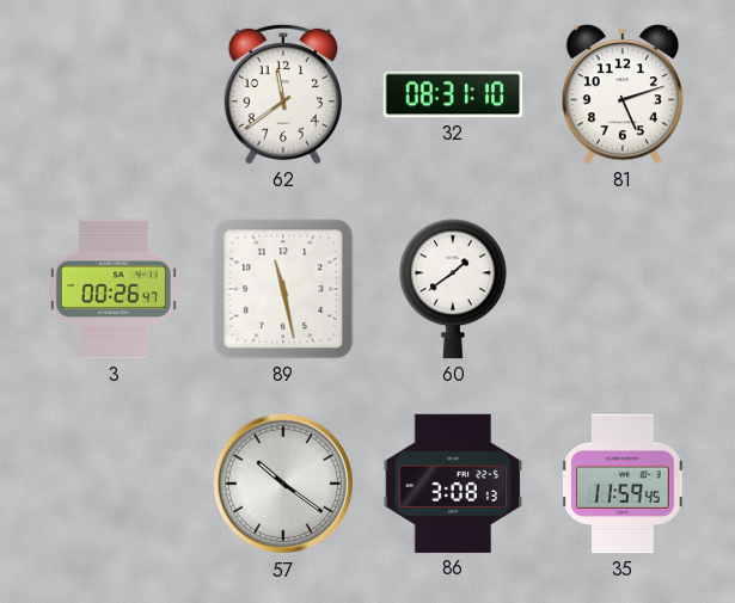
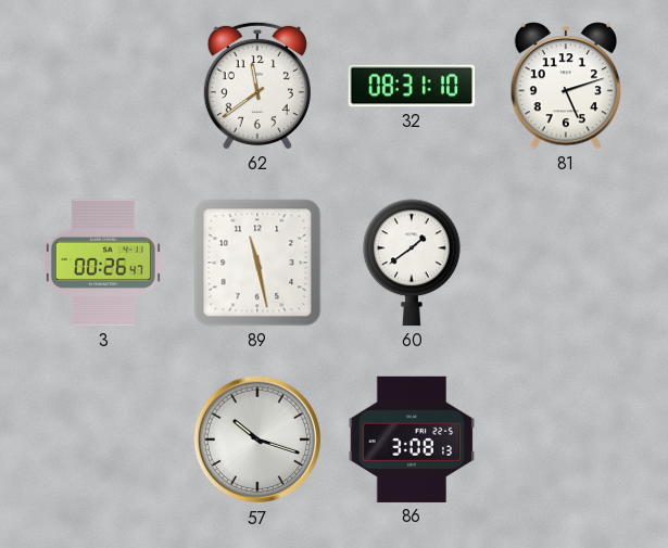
57: 10:21 -> 10:18 (257, 439)
35: 11:59 -> none (623, 484)
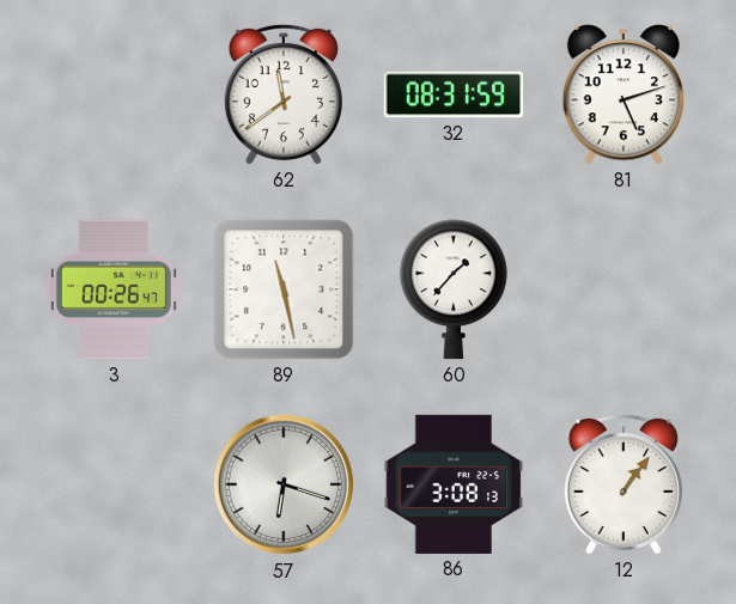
32: 08:31:10 -> 08:31:59 (454, 94)
60: 1:39 -> 1:37 (455, 289)
57: 10:18 -> 6:18 (284, 484)
12: none -> 1:06 (624, 484)
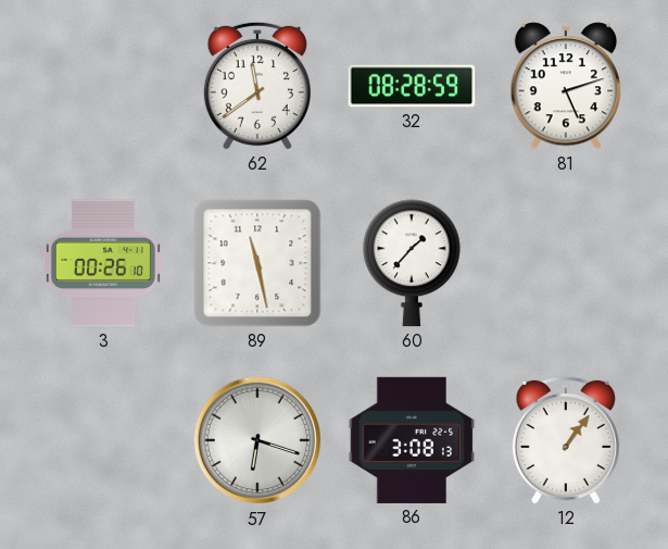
32: 08:31 -> 08:28 (412, 86)
3: 00:26:47 -> 00:26:10 (103, 263)
